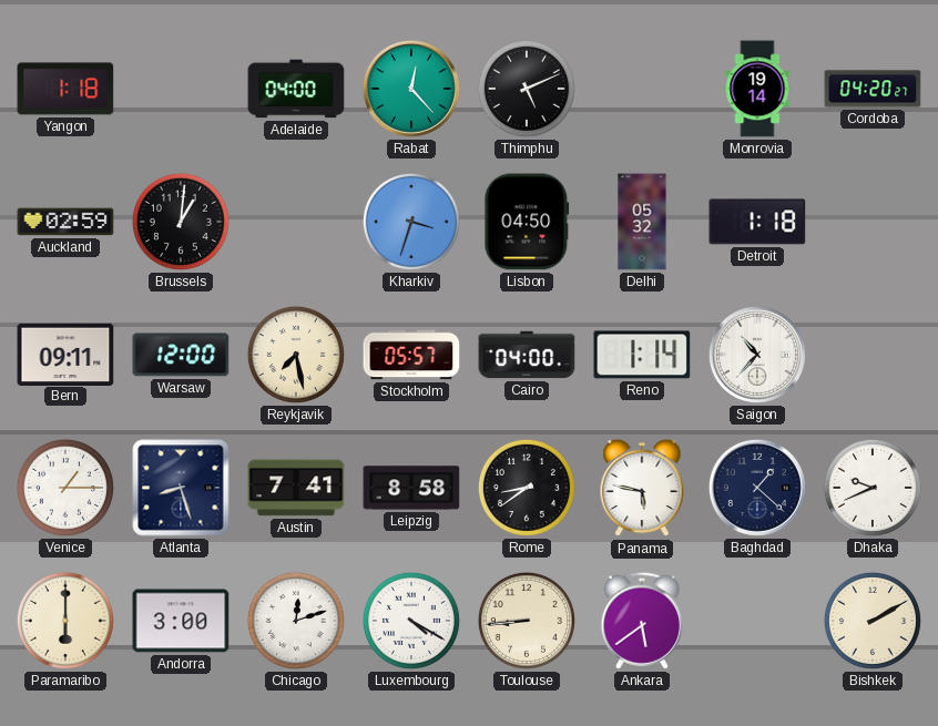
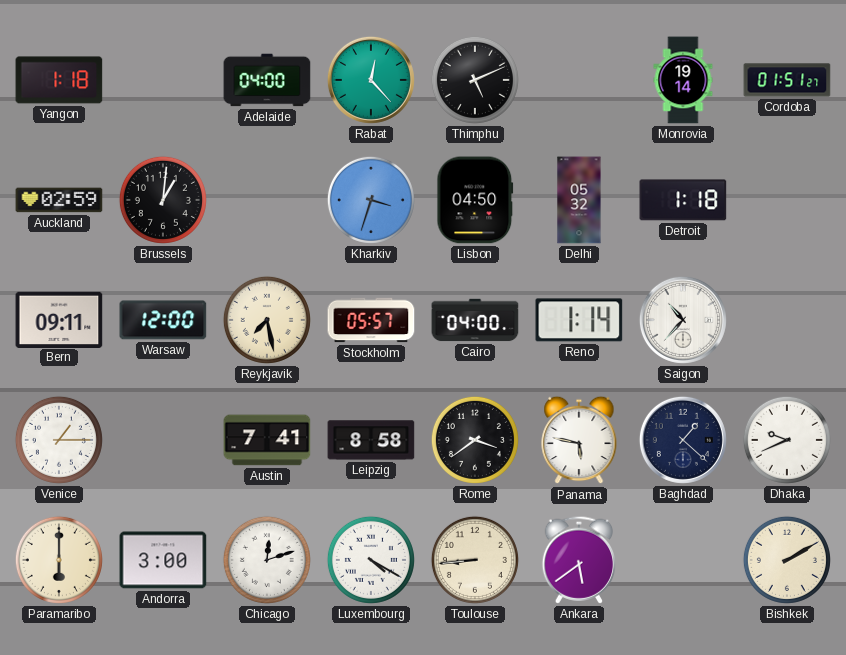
Cordoba: 04:20 -> 01:51 (787, 80)
Atlanta: 8:27 -> none (181, 488)
Rome: 8:39 -> 3:39 (475, 440)
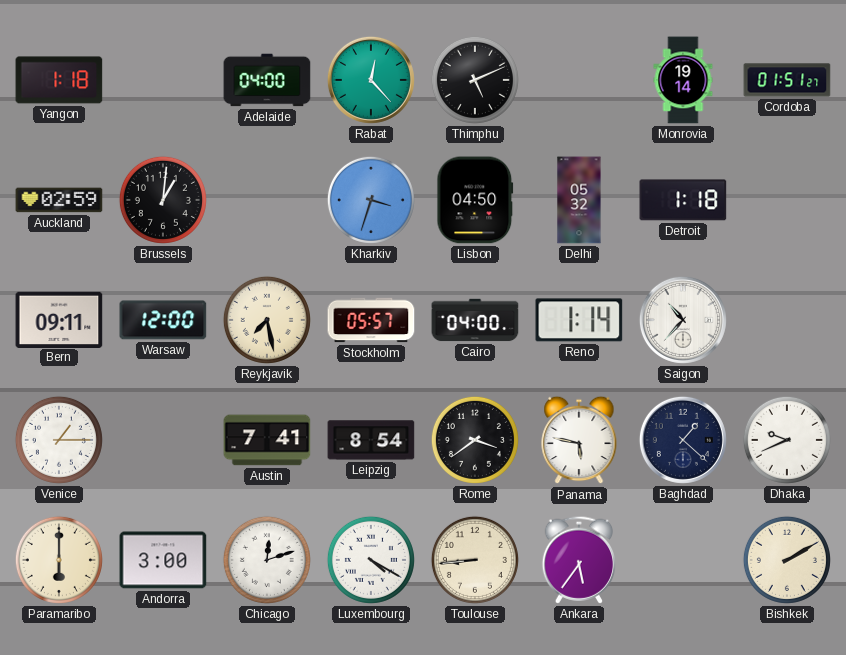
Leipzig: 8:58 -> 8:54 (371, 440)
Ankara: 5:39 -> 5:36 (579, 560)
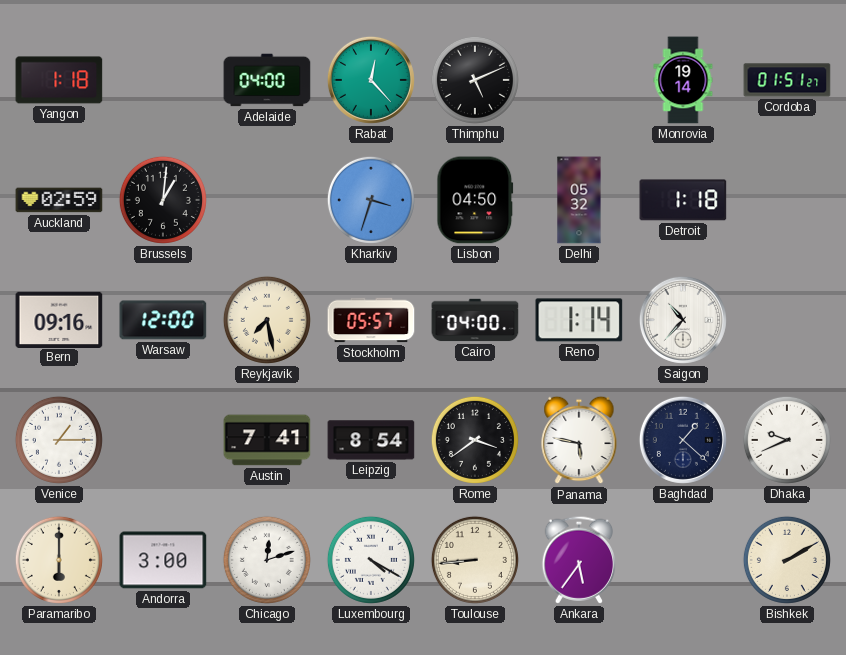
Bern: 09:11 -> 09:16 (59, 319)
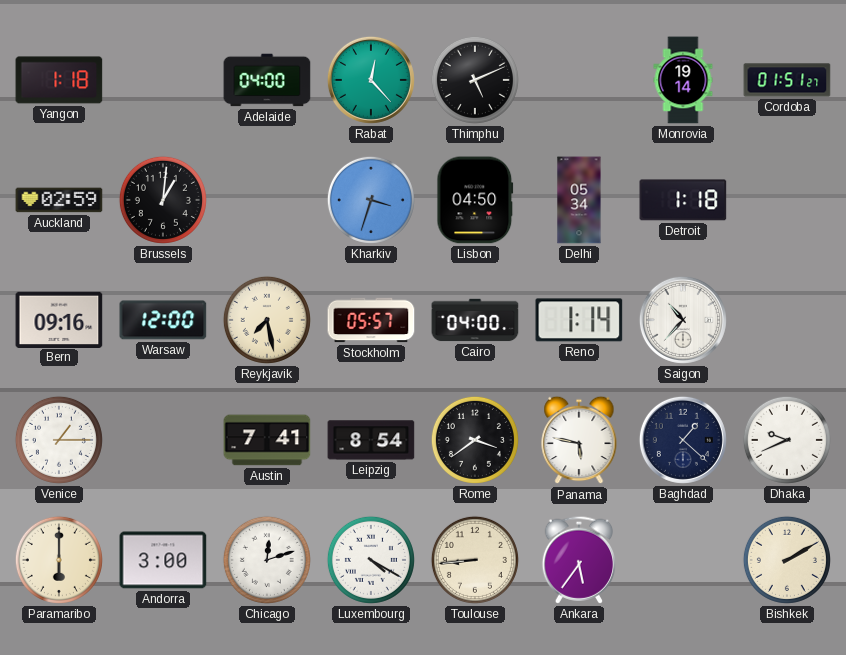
Delhi: 05:32 -> 05:34 (579, 200)
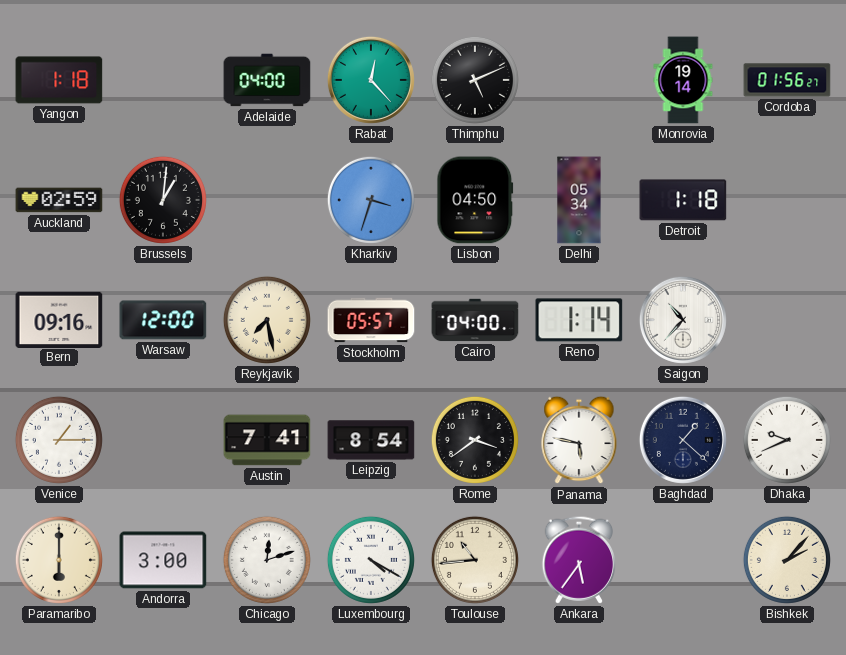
Cordoba: 01:51 -> 01:56 (787, 80)
Toulouse: 8:44 -> 10:44 (475, 560)
Bishkek: 2:10 -> 2:07 (787, 560)
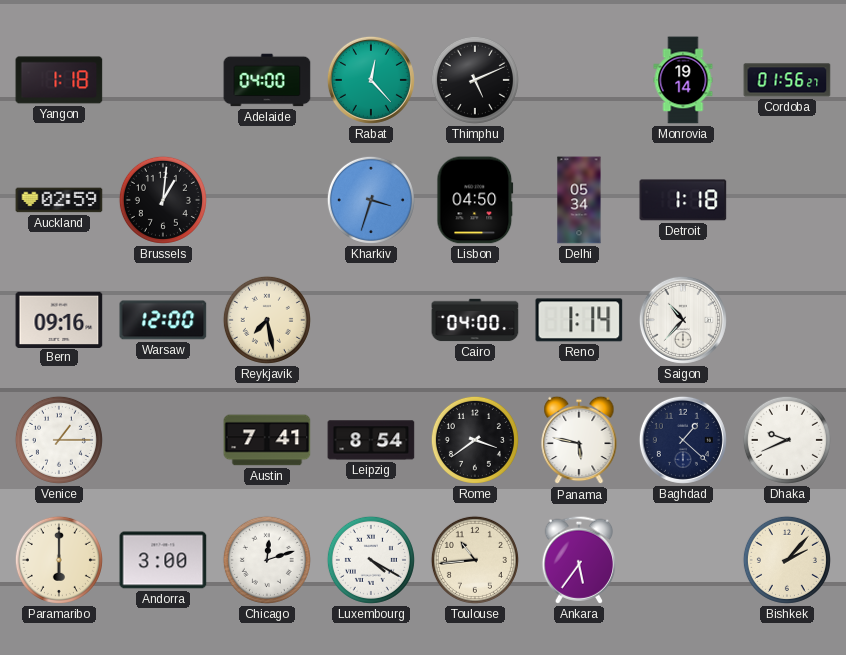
Stockholm: 05:57 -> none (371, 320)
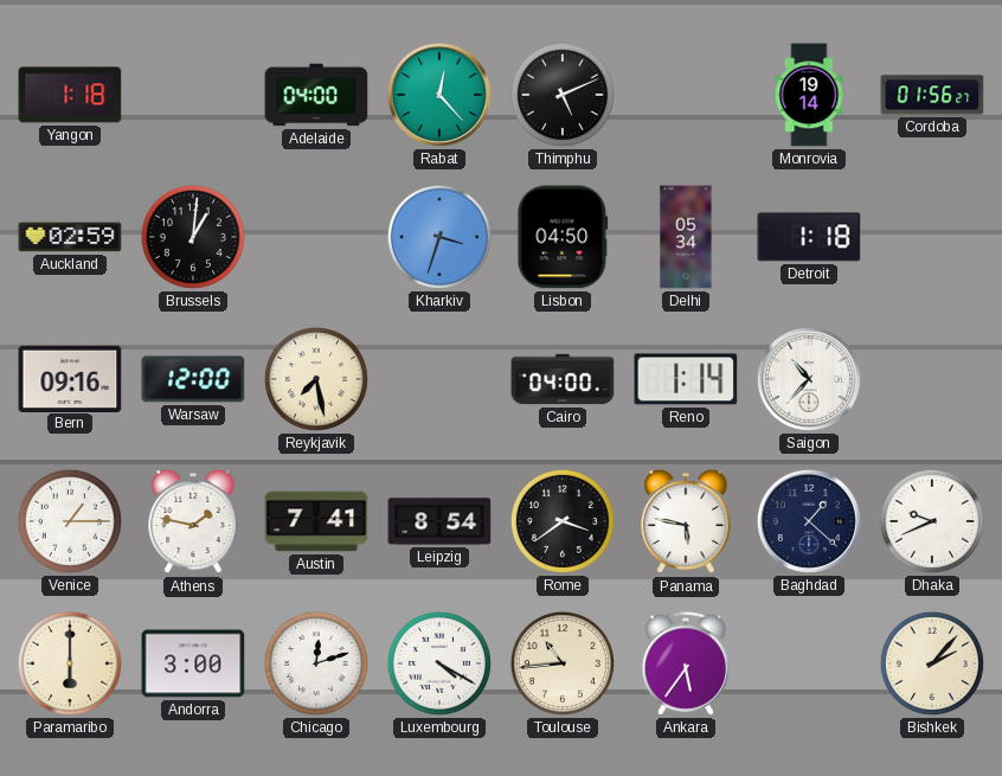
Athens: none -> 1:47 (193, 521)
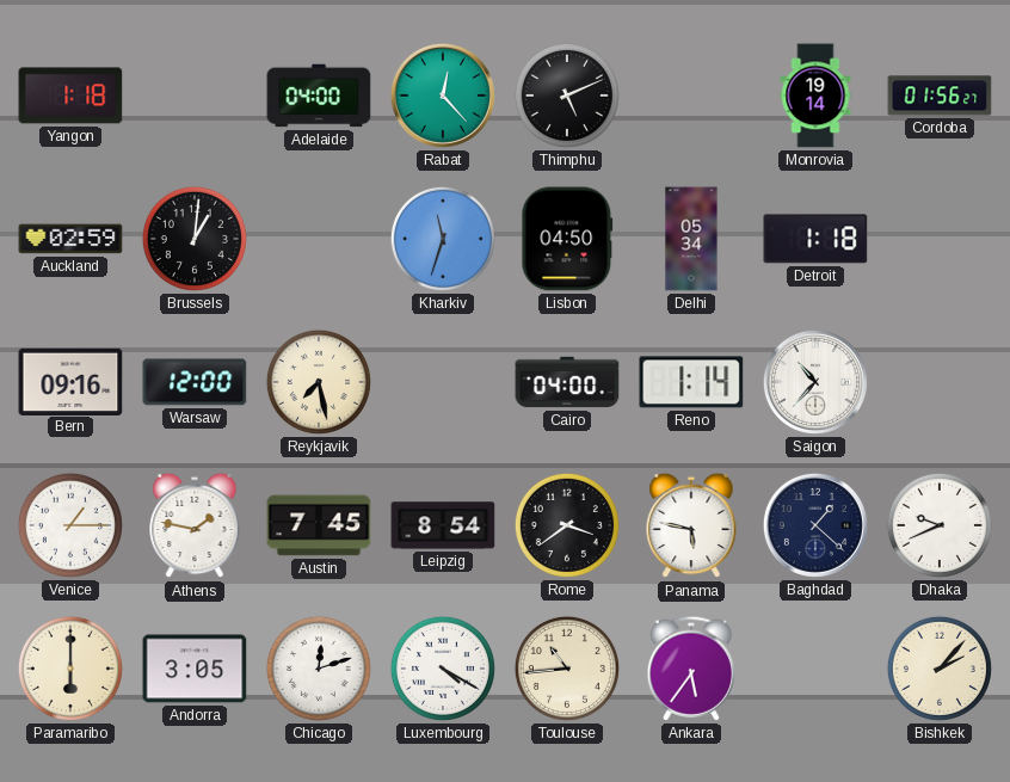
Kharkiv: 3:33 -> 11:33 (443, 239)
Austin: 7:41 -> 7:45 (319, 525)
Andorra: 3:00 -> 3:05 (195, 669)
